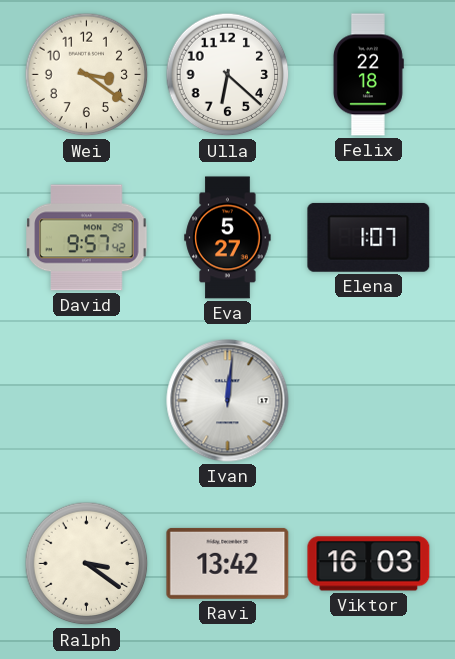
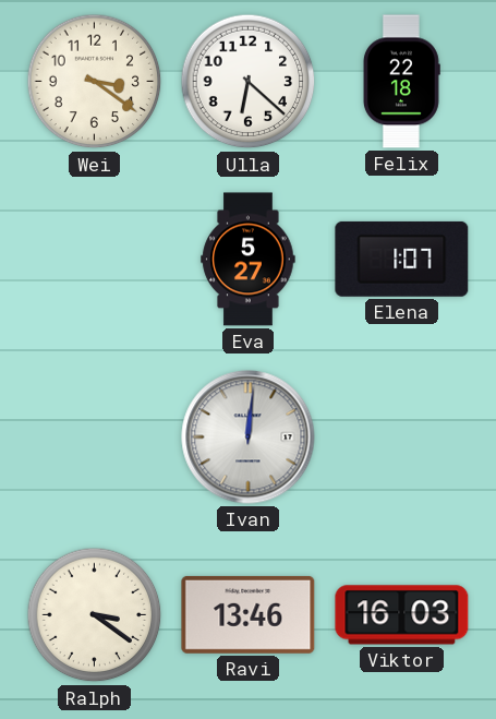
David: 9:57 -> none (87, 238)
Ravi: 13:42 -> 13:46 (249, 614)
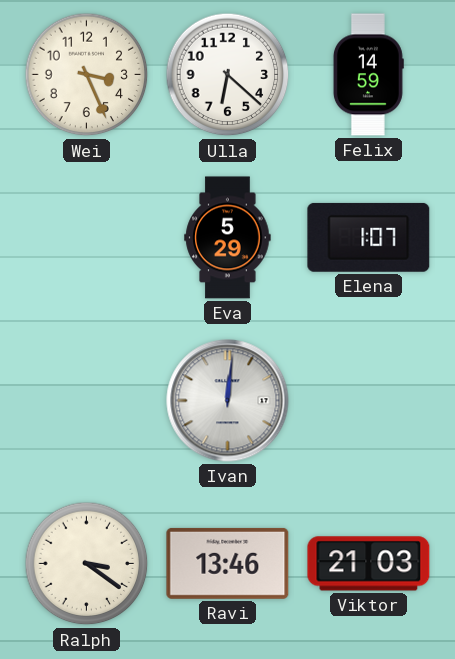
Wei: 3:21 -> 3:26 (87, 75)
Felix: 22:18 -> 14:59 (368, 75)
Eva: 5:27 -> 5:29 (228, 238)
Viktor: 16:03 -> 21:03 (369, 564)
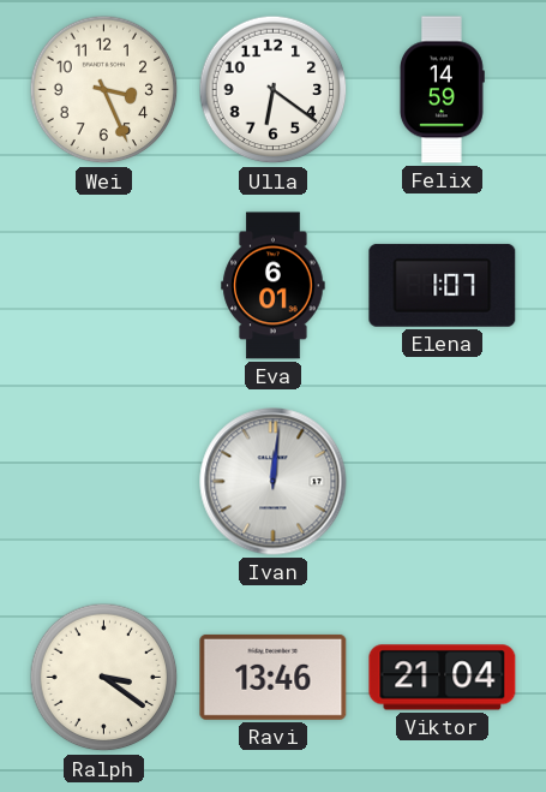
Ulla: 6:22 -> 6:21 (274, 90)
Eva: 5:29 -> 6:01 (274, 286)
Viktor: 21:03 -> 21:04 (443, 678)
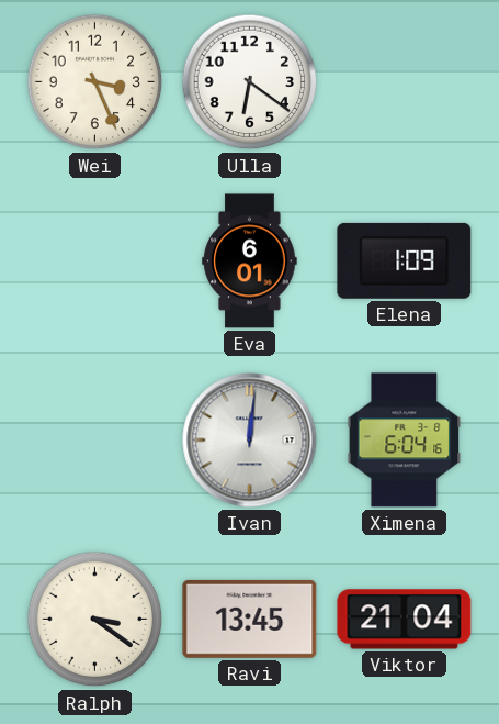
Felix: 14:59 -> none (442, 90)
Elena: 1:07 -> 1:09 (405, 260)
Ximena: none -> 6:04 (405, 441)
Ravi: 13:46 -> 13:45 (250, 619)
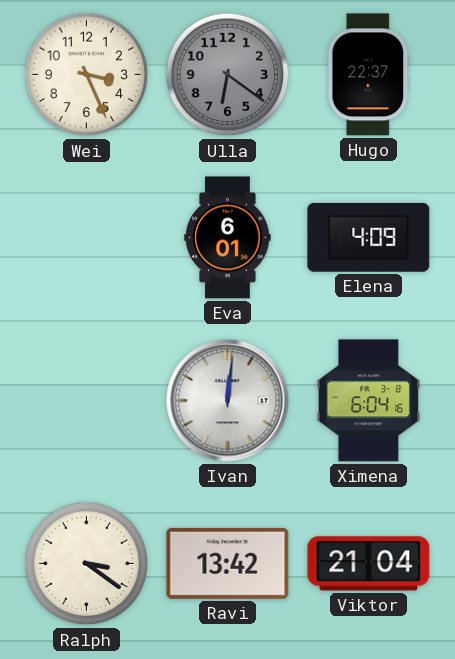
Ulla dial: white -> grey (228, 75)
Hugo: none -> 22:37 (369, 75)
Elena: 1:09 -> 4:09 (369, 237)
Ravi: 13:45 -> 13:42 (228, 563)
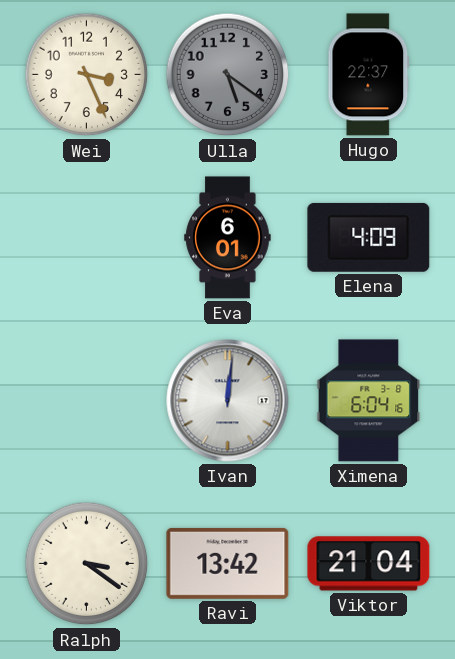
Ulla: 6:21 -> 5:21 (228, 75)
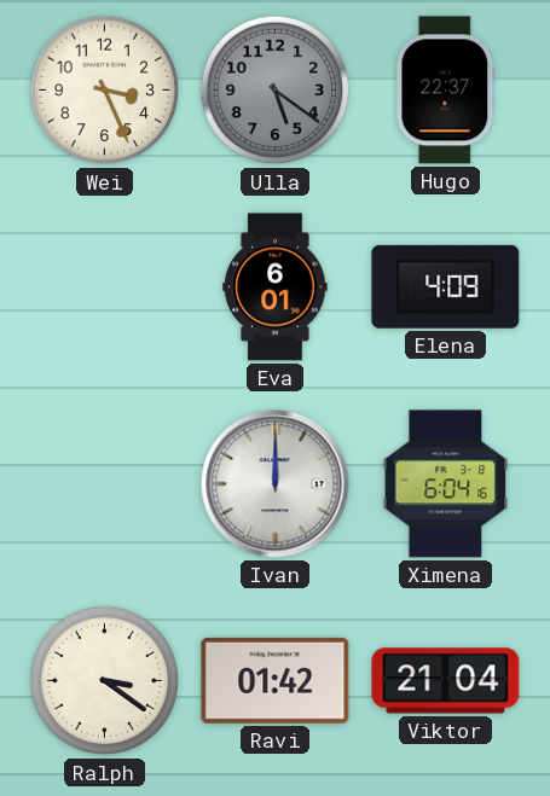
Ivan: 12:01 -> 12:00 (276, 484)
Ravi: 13:42 -> 01:42 (276, 680)
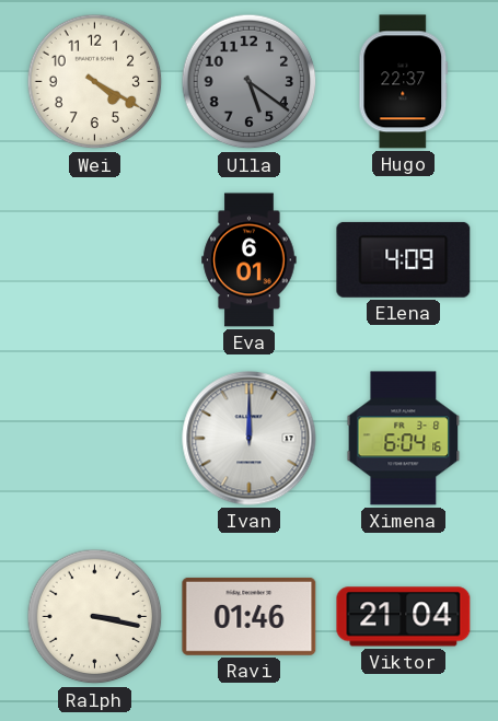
Wei: 3:26 -> 4:20 (95, 82)
Ralph: 3:21 -> 3:17 (95, 617)
Ravi: 01:42 -> 01:46 (250, 616)
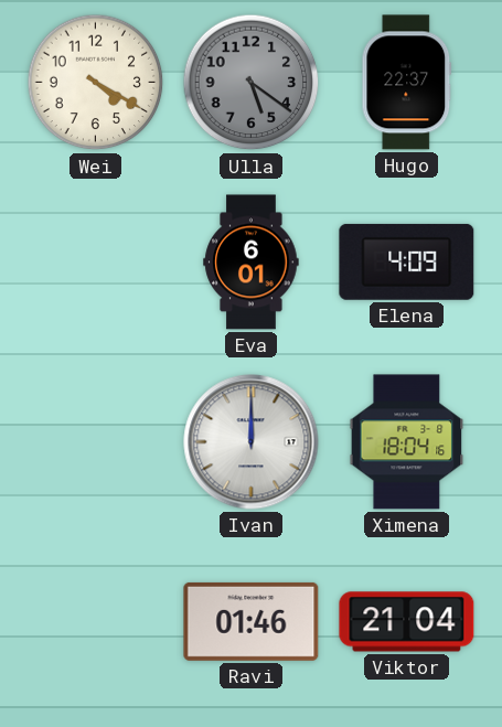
Ximena: 6:04 -> 18:04 (407, 442)
Ralph: 3:17 -> none (95, 617)
